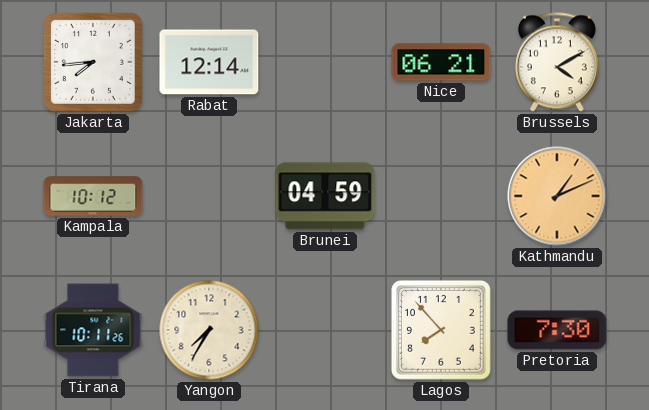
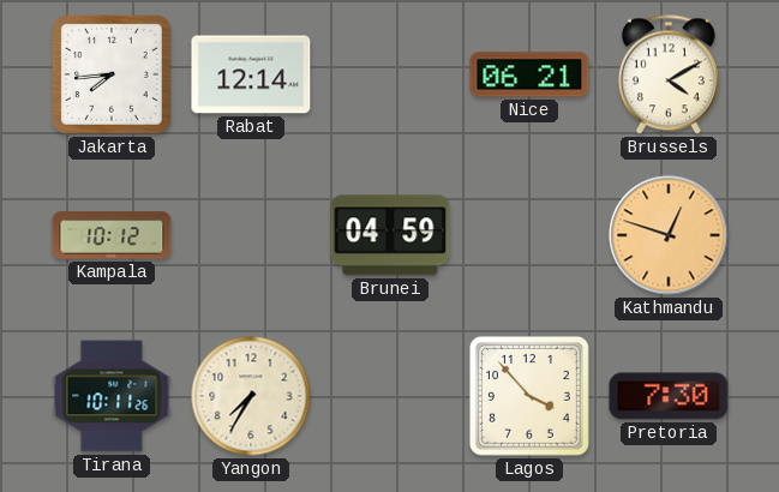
Kathmandu: 1:11 -> 12:48 (669, 235)
Lagos: 7:53 -> 3:53 (529, 396)
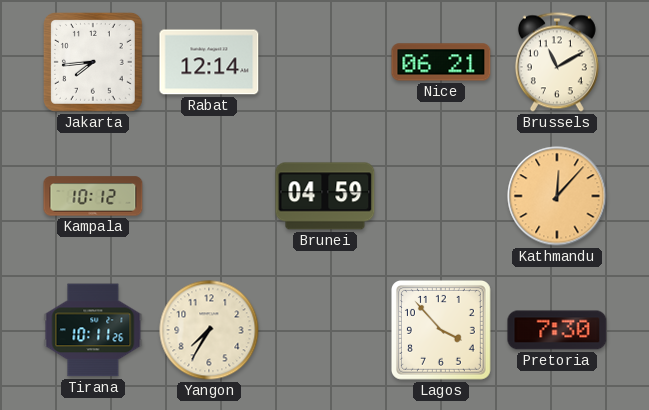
Brussels: 4:10 -> 11:10 (557, 62)
Kathmandu: 12:48 -> 12:07 (557, 196)
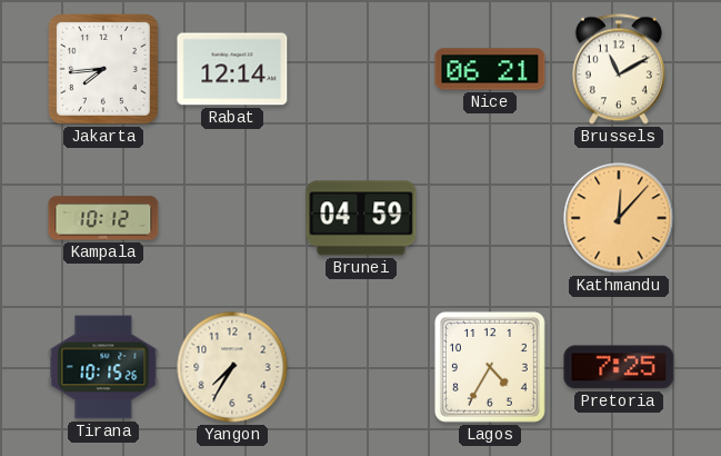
Tirana: 10:11 -> 10:15 (103, 367)
Lagos: 3:53 -> 4:35 (490, 367)
Pretoria: 7:30 -> 7:25 (619, 367)
